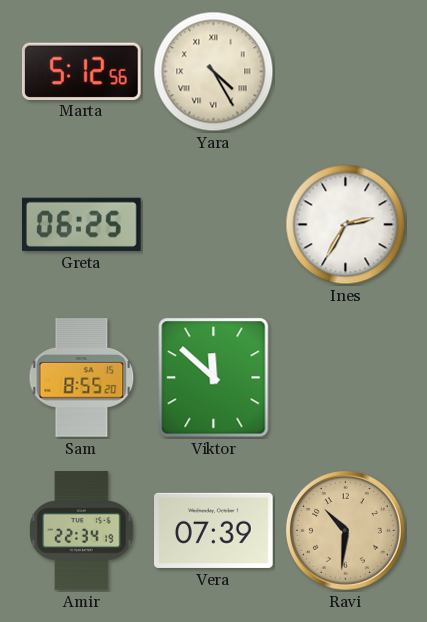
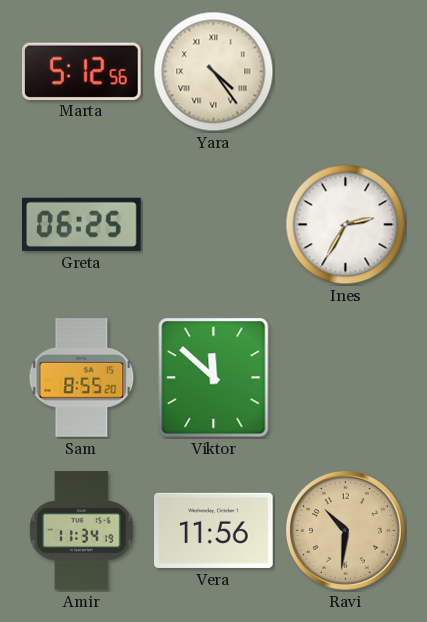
Yara: 4:25 -> 4:24 (214, 72)
Amir: 22:34 -> 11:34 (82, 531)
Vera: 07:39 -> 11:56 (214, 530)
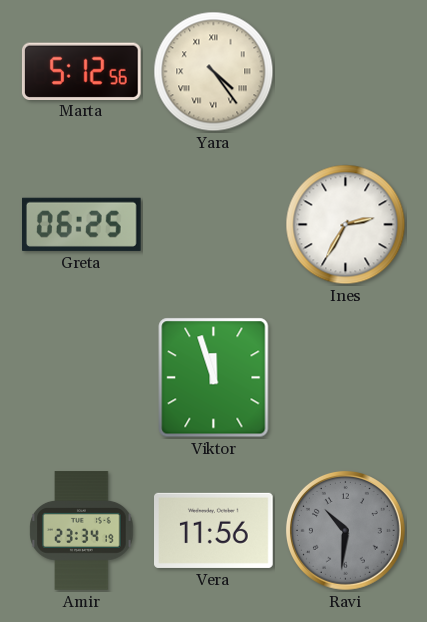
Sam: 8:55 -> none (82, 378)
Viktor: 11:52 -> 11:57 (214, 378)
Amir: 11:34 -> 23:34 (82, 531)
Ravi dial: champagne -> grey (345, 530)
